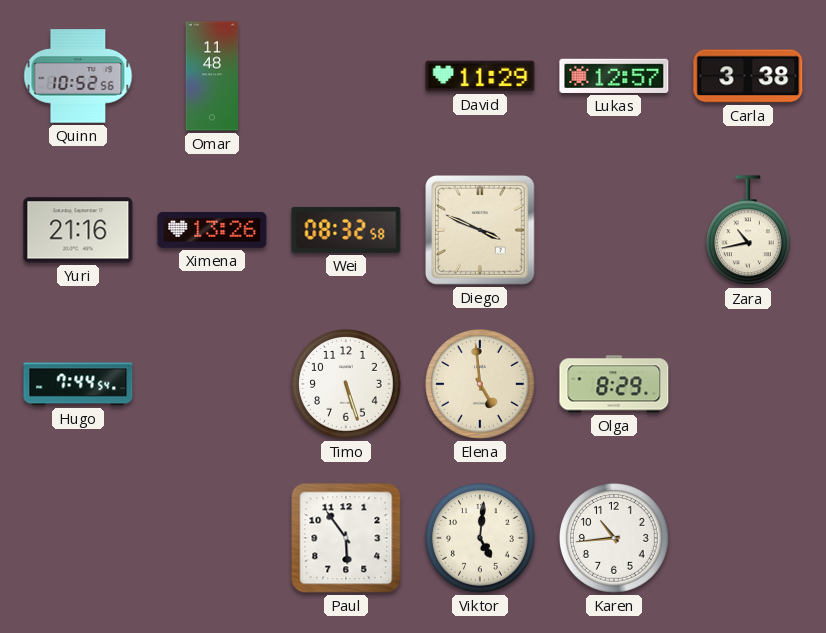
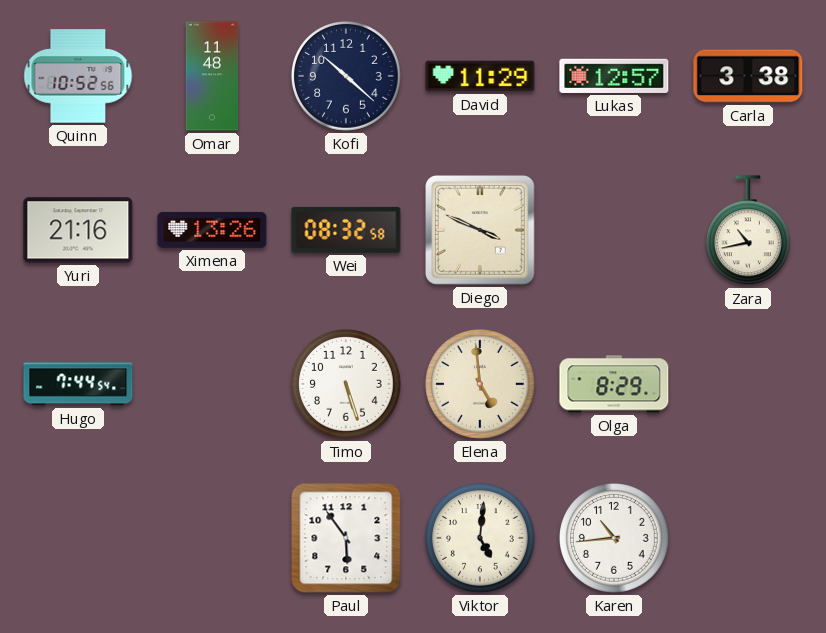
Kofi: none -> 10:22 (347, 77)
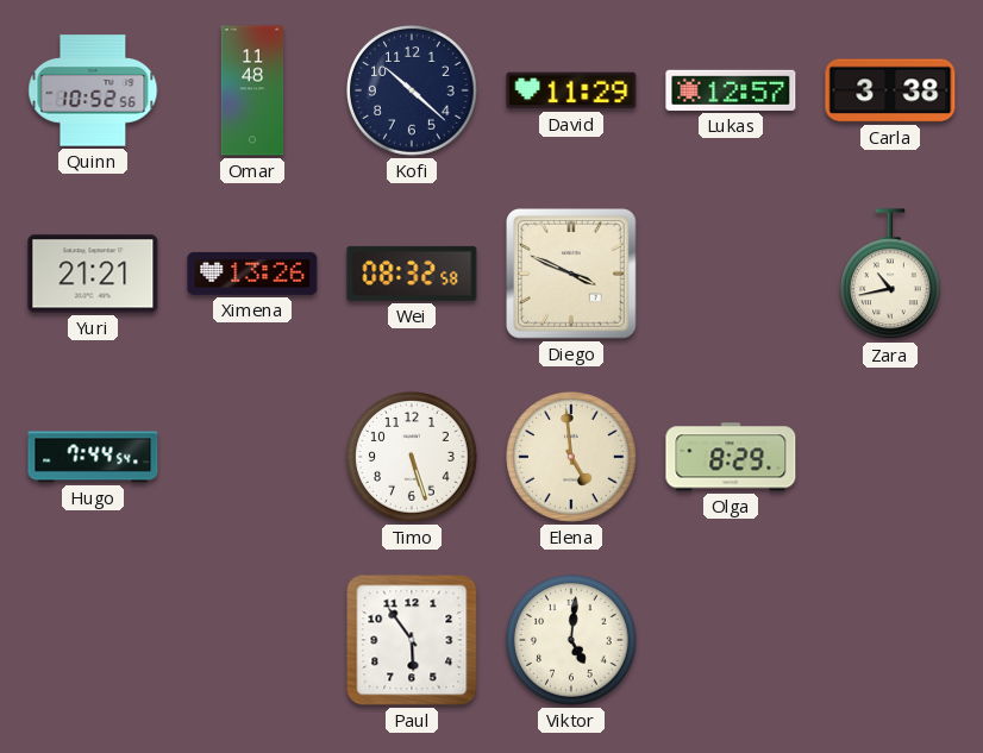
Yuri: 21:16 -> 21:21 (93, 274)
Karen: 10:44 -> none (615, 539)
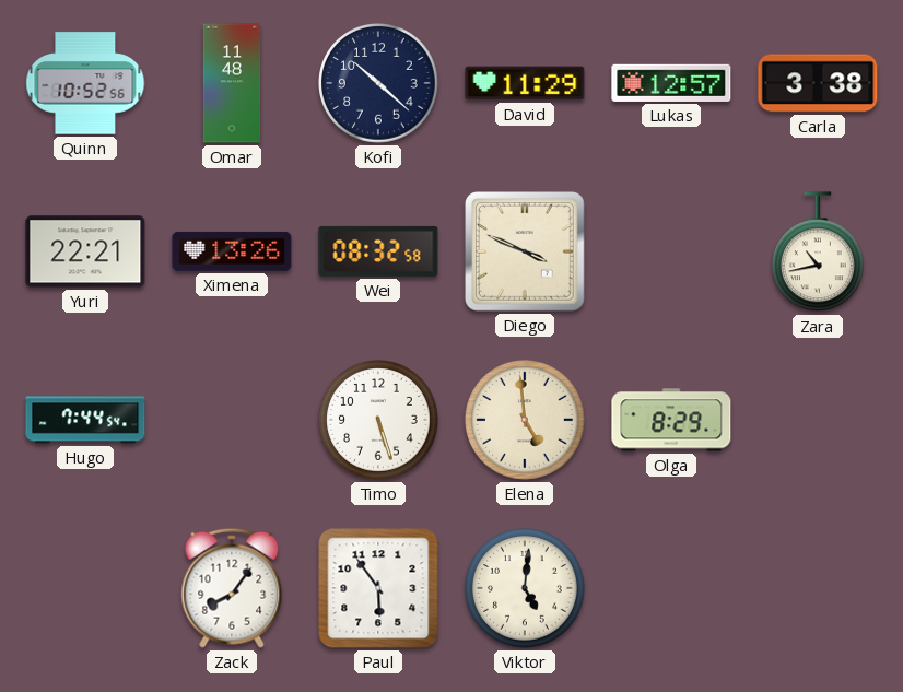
Yuri: 21:21 -> 22:21 (85, 251)
Zack: none -> 8:06 (232, 588)
